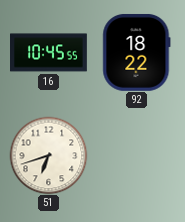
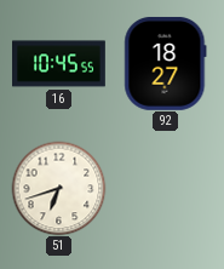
92: 18:22 -> 18:27 (166, 63)
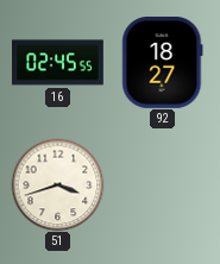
16: 10:45 -> 02:45 (58, 63)
51: 6:42 -> 3:42 (57, 184)
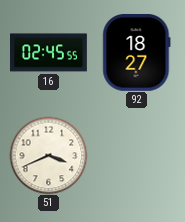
51: 3:42 -> 3:41 (48, 155)
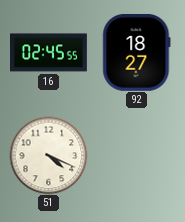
51: 3:41 -> 4:19 (48, 155)
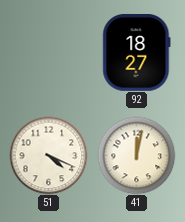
16: 02:45 -> none (49, 53)
41: none -> 12:02 (136, 155)
